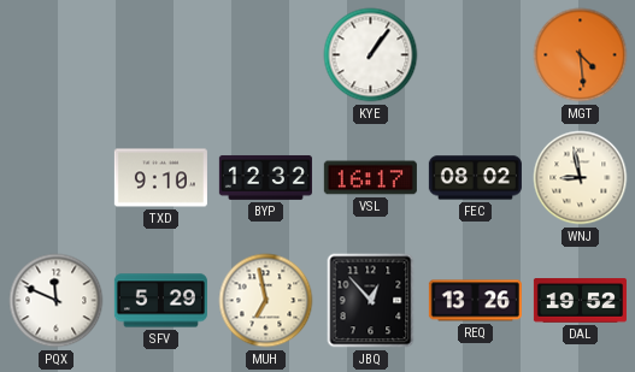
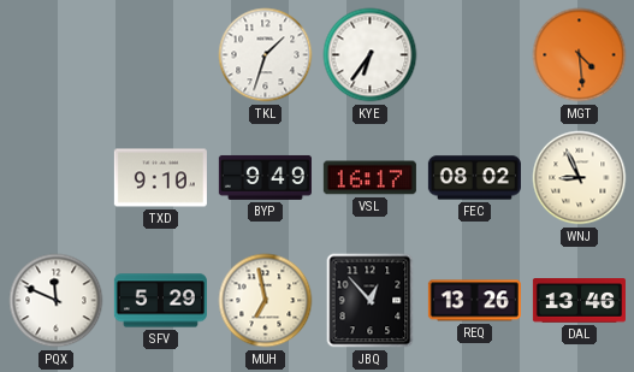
TKL: none -> 1:33 (266, 55)
KYE: 1:06 -> 6:36 (371, 55)
BYP: 12:32 -> 9:49 (265, 177)
WNJ: 8:58 -> 8:56 (580, 178)
DAL: 19:52 -> 13:46 (579, 301)
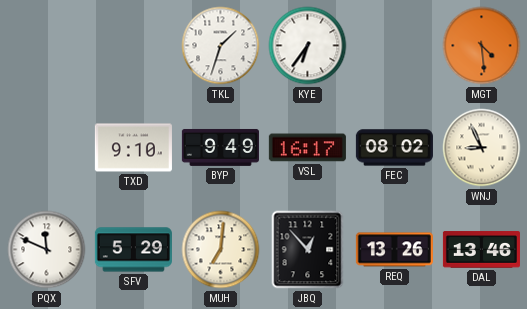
MUH: 6:58 -> 7:01 (221, 250)
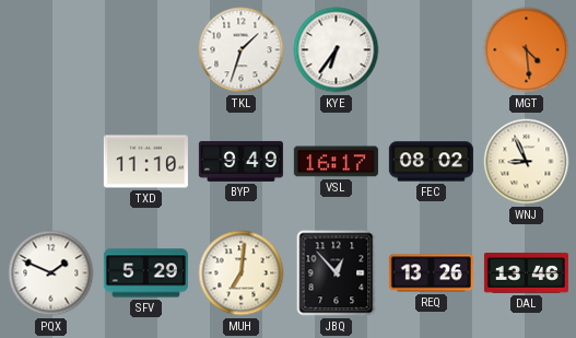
TXD: 9:10 -> 11:10 (145, 162)
PQX: 11:49 -> 1:49 (51, 273)
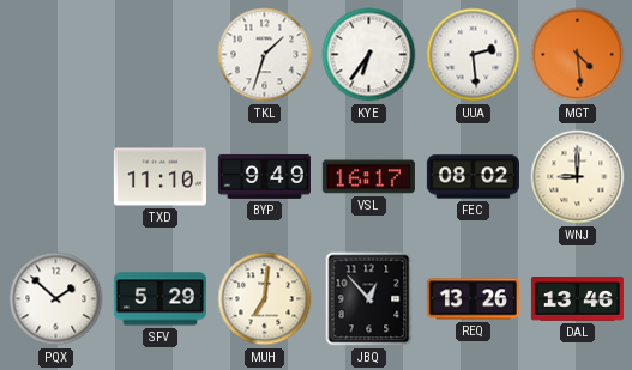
UUA: none -> 2:29 (474, 55)
WNJ: 8:56 -> 9:00 (578, 177)
PQX: 1:49 -> 1:52 (56, 299)
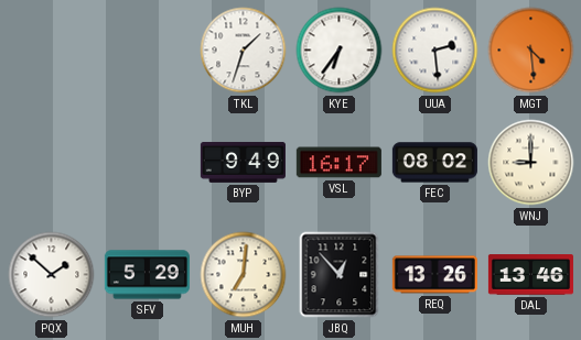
TXD: 11:10 -> none (159, 177)
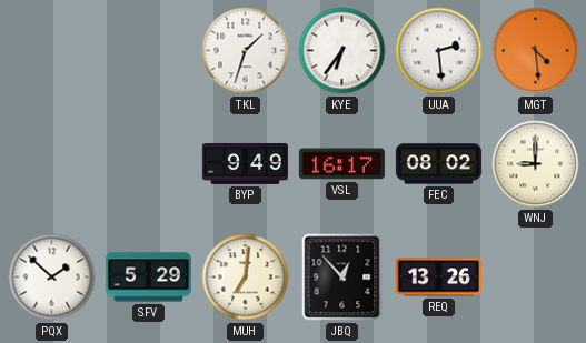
DAL: 13:46 -> none (530, 275)
